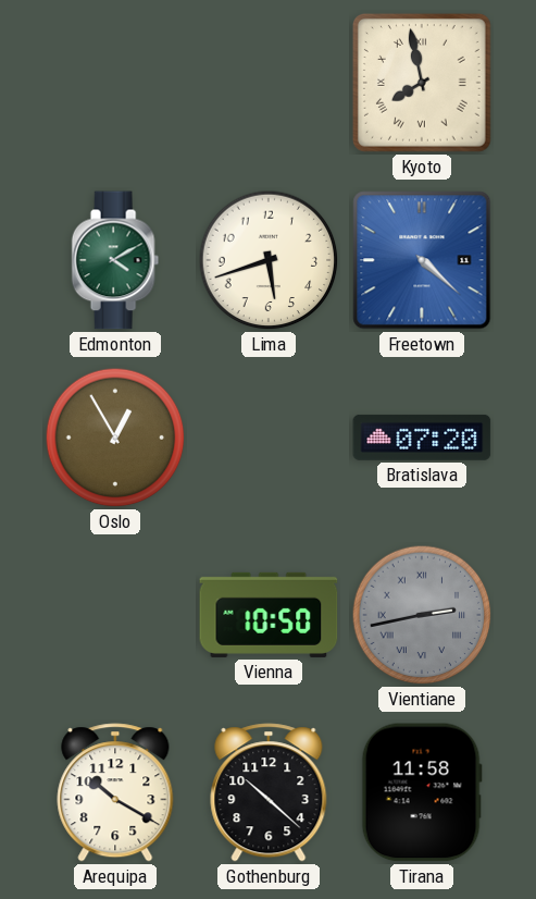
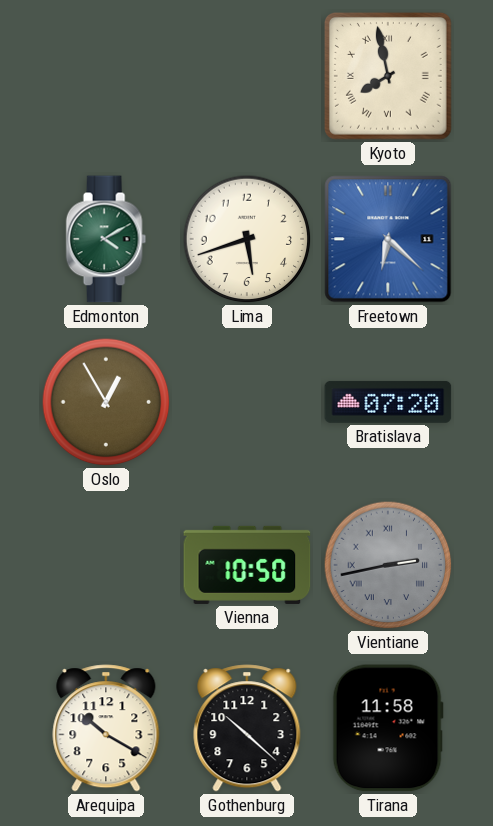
Freetown: 4:22 -> 6:22 (388, 239)
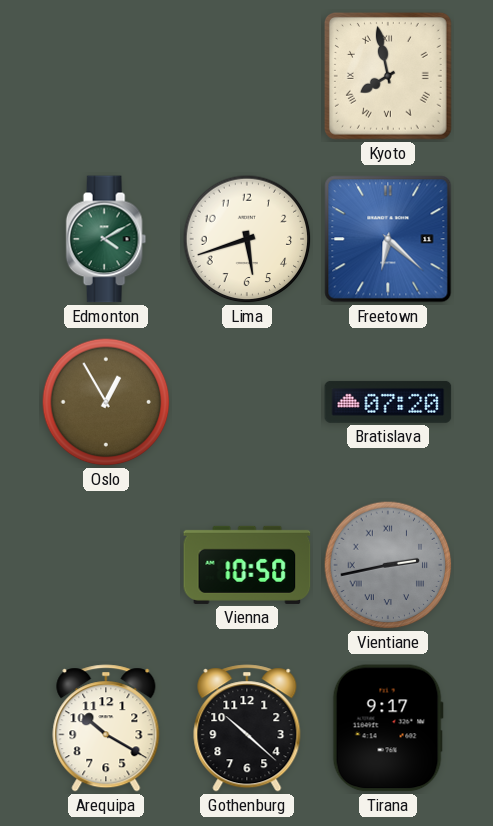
Tirana: 11:58 -> 9:17 (388, 728)
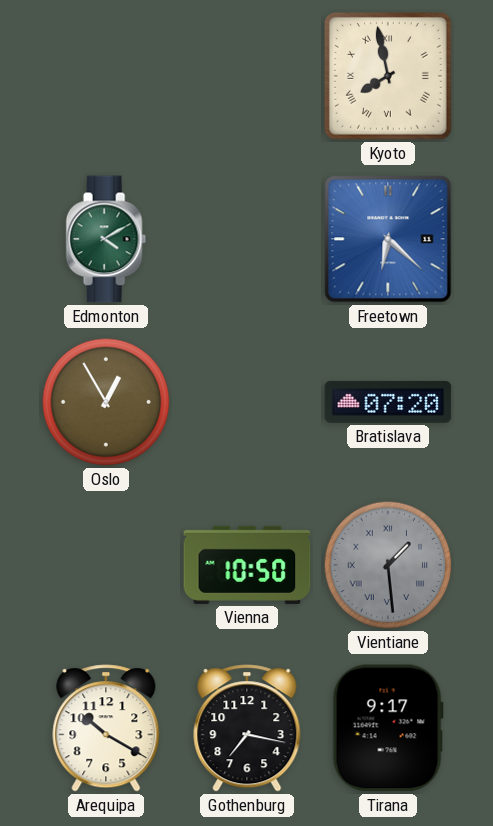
Lima: 5:42 -> none (247, 239)
Vientiane: 2:43 -> 1:29 (388, 565)
Gothenburg: 10:22 -> 7:17 (247, 728)
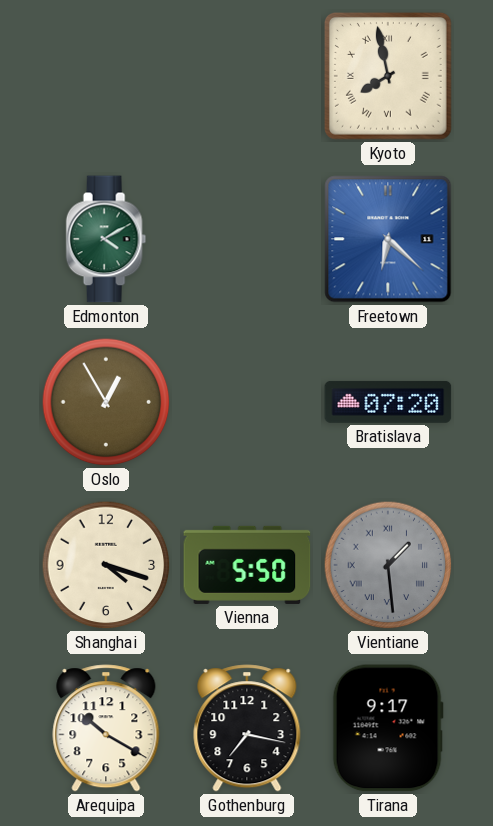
Shanghai: none -> 4:18 (106, 565)
Vienna: 10:50 -> 5:50 (247, 565)
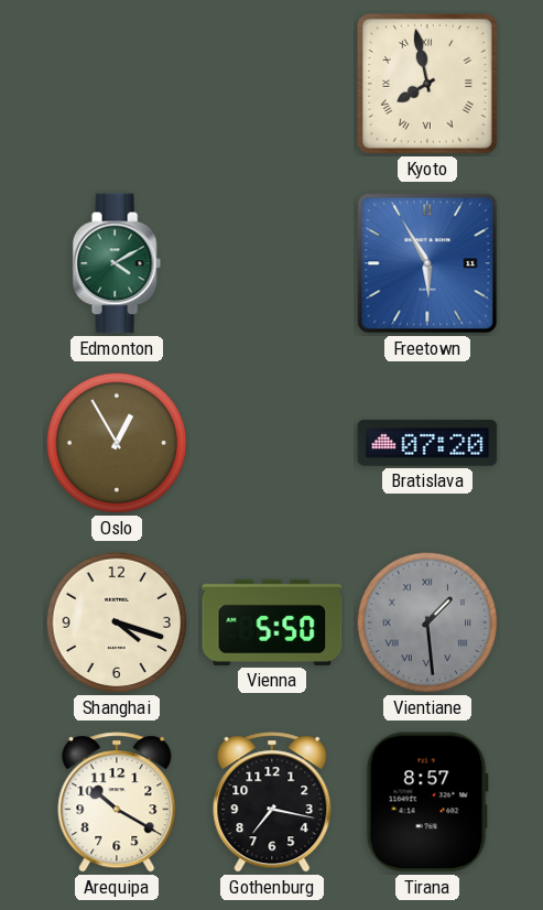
Freetown: 6:22 -> 5:55 (427, 263)
Tirana: 9:17 -> 8:57 (427, 802)
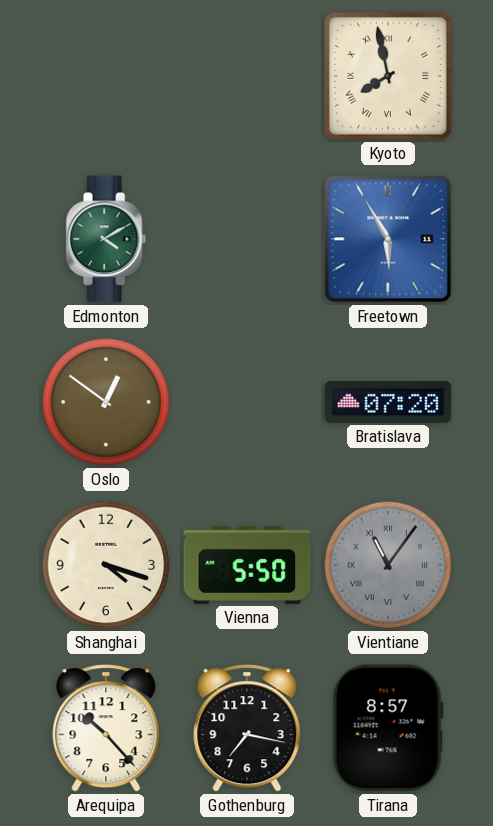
Oslo: 12:55 -> 12:51 (106, 402)
Vientiane: 1:29 -> 11:06 (388, 565)
Arequipa: 10:20 -> 10:23 (106, 728)
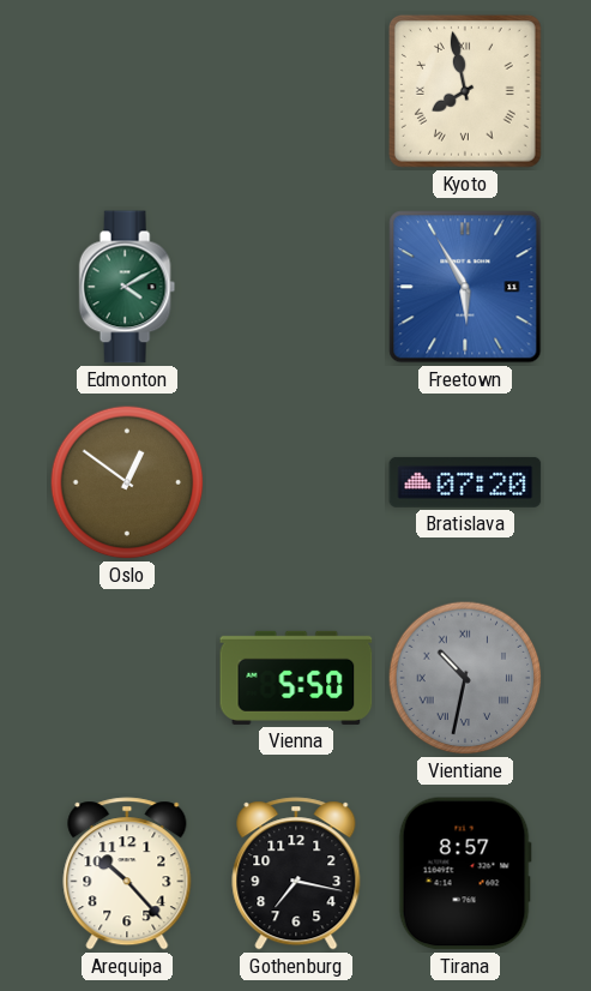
Shanghai: 4:18 -> none (106, 565)
Vientiane: 11:06 -> 10:32 (465, 678)
